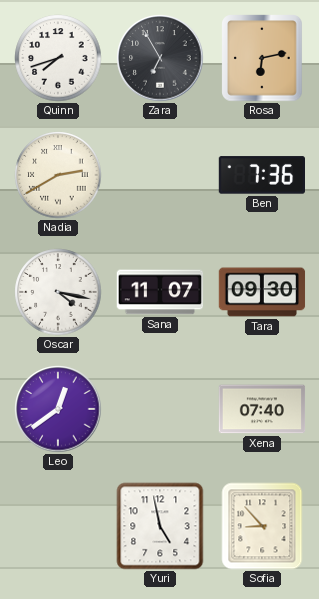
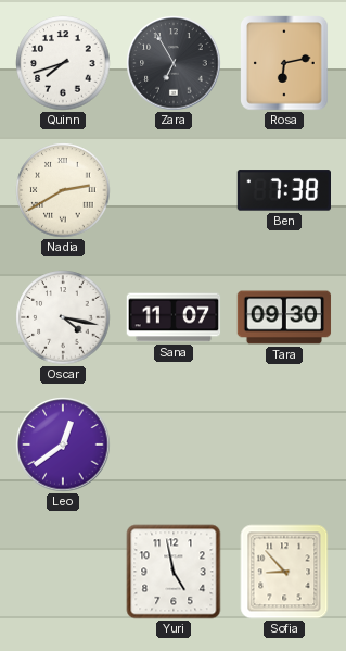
Ben: 7:36 -> 7:38 (283, 190)
Xena: 07:40 -> none (262, 409)
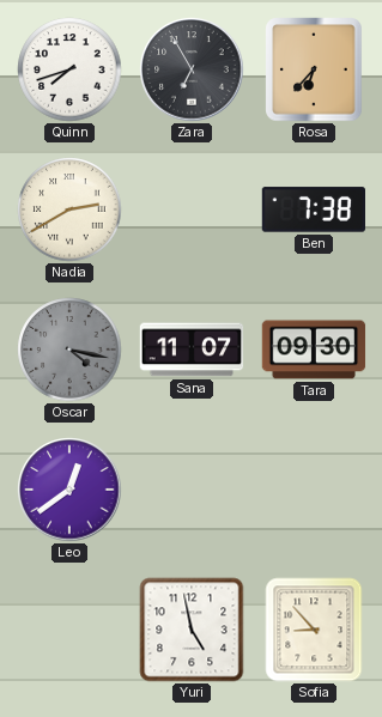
Rosa: 6:13 -> 6:37 (314, 69)
Oscar dial: white -> grey (69, 350)
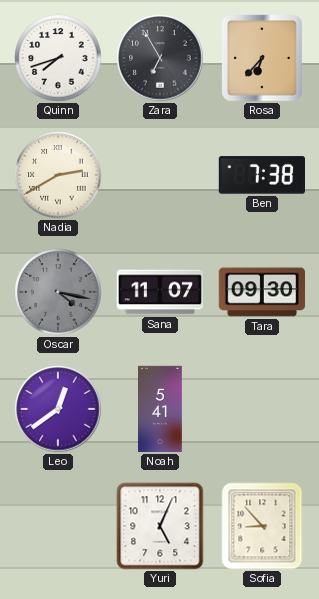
Noah: none -> 5:41 (161, 409)
Yuri: 4:58 -> 5:04 (160, 526)
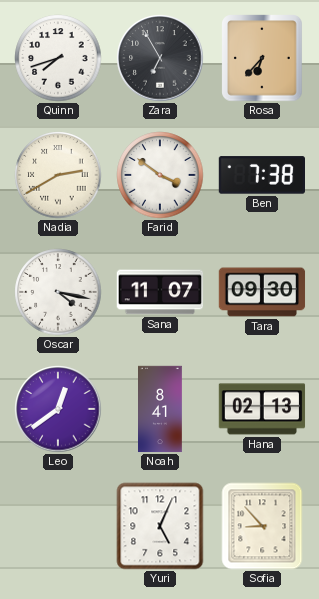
Farid: none -> 3:51 (160, 175)
Oscar dial: grey -> white (58, 292)
Noah: 5:41 -> 8:41 (161, 409)
Hana: none -> 02:13 (262, 409)
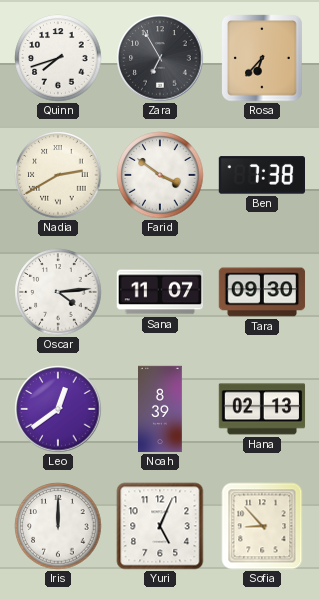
Oscar: 4:17 -> 4:14 (58, 292)
Noah: 8:41 -> 8:39 (161, 409)
Iris: none -> 12:00 (58, 526)
